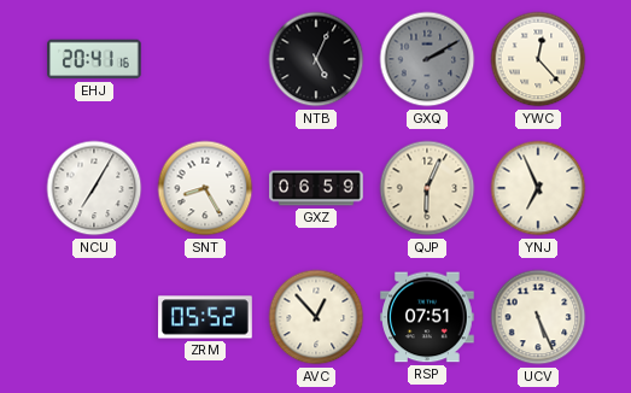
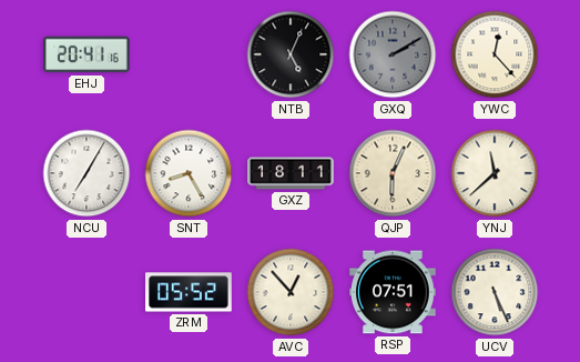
GXZ: 06:59 -> 18:11 (291, 173)
YNJ: 6:56 -> 11:38 (495, 173)
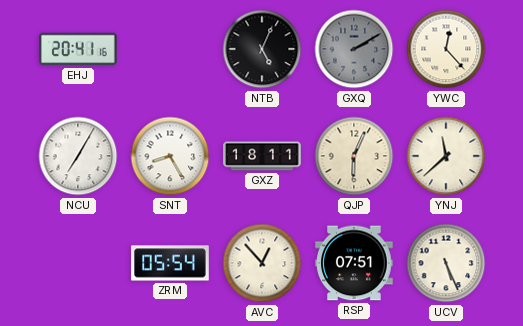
ZRM: 05:52 -> 05:54 (170, 263)
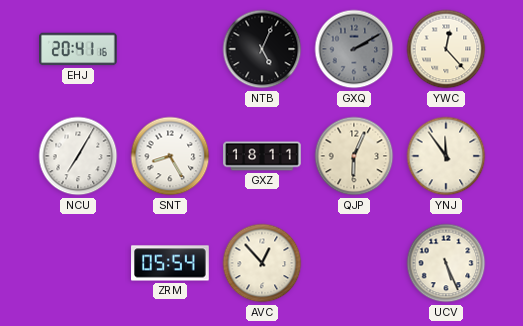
YNJ: 11:38 -> 11:54 (446, 156)
RSP: 07:51 -> none (354, 263)
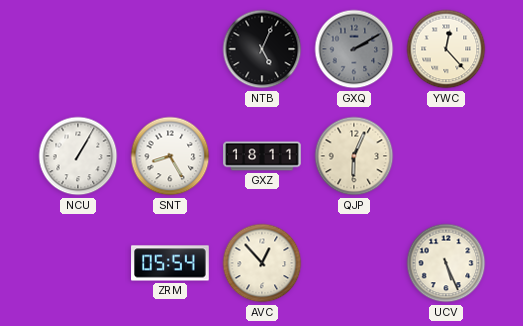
EHJ: 20:41 -> none (78, 49)
NCU: 7:05 -> 1:05 (78, 156)
YNJ: 11:54 -> none (446, 156)
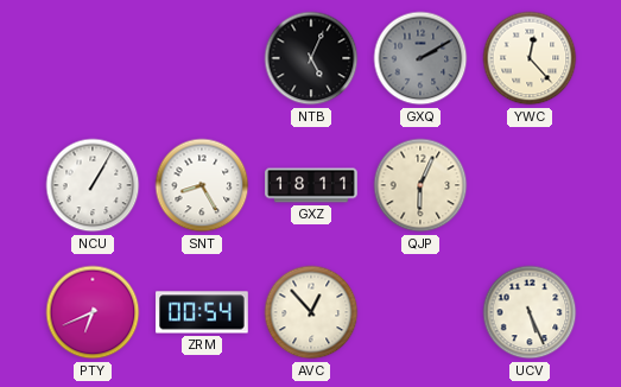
PTY: none -> 6:41 (93, 312)
ZRM: 05:54 -> 00:54 (202, 312)
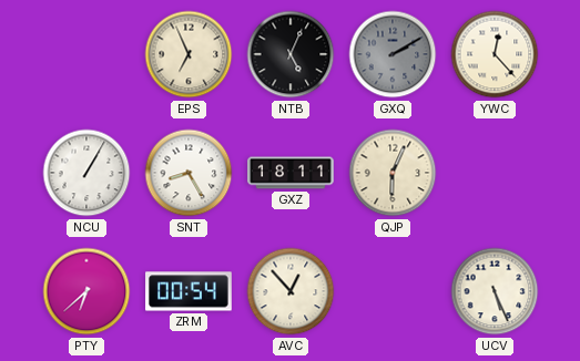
EPS: none -> 6:56 (189, 54)
PTY: 6:41 -> 6:38 (87, 291)
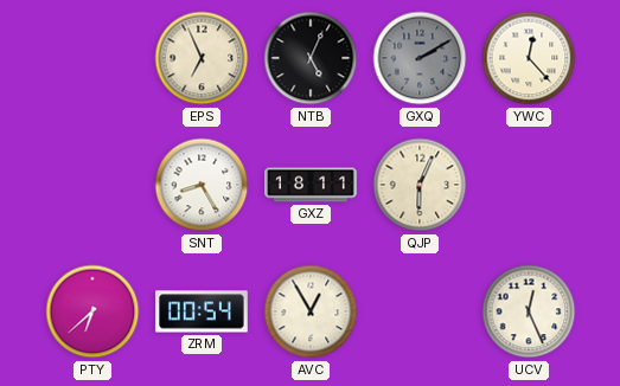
NCU: 1:05 -> none (87, 173)
AVC: 12:53 -> 12:55 (311, 311)
UCV: 5:26 -> 12:26 (529, 311)
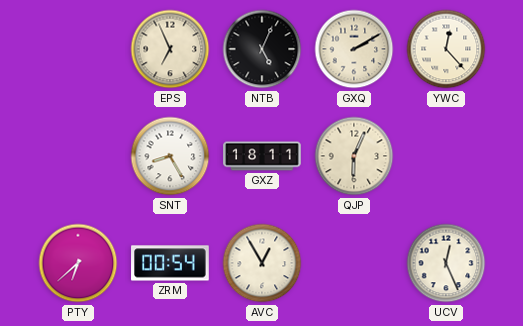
GXQ dial: grey -> cream (354, 49)
